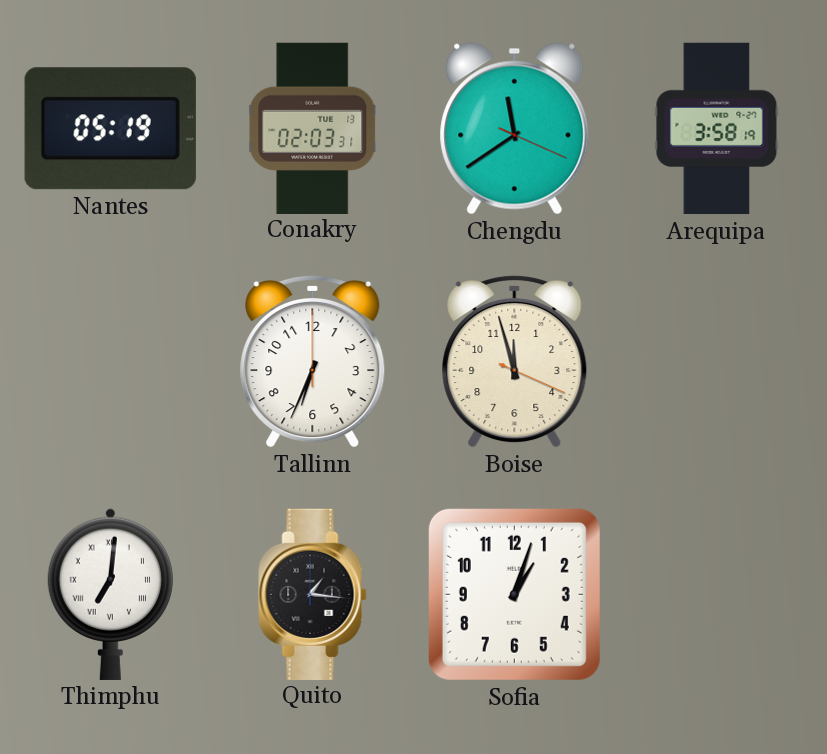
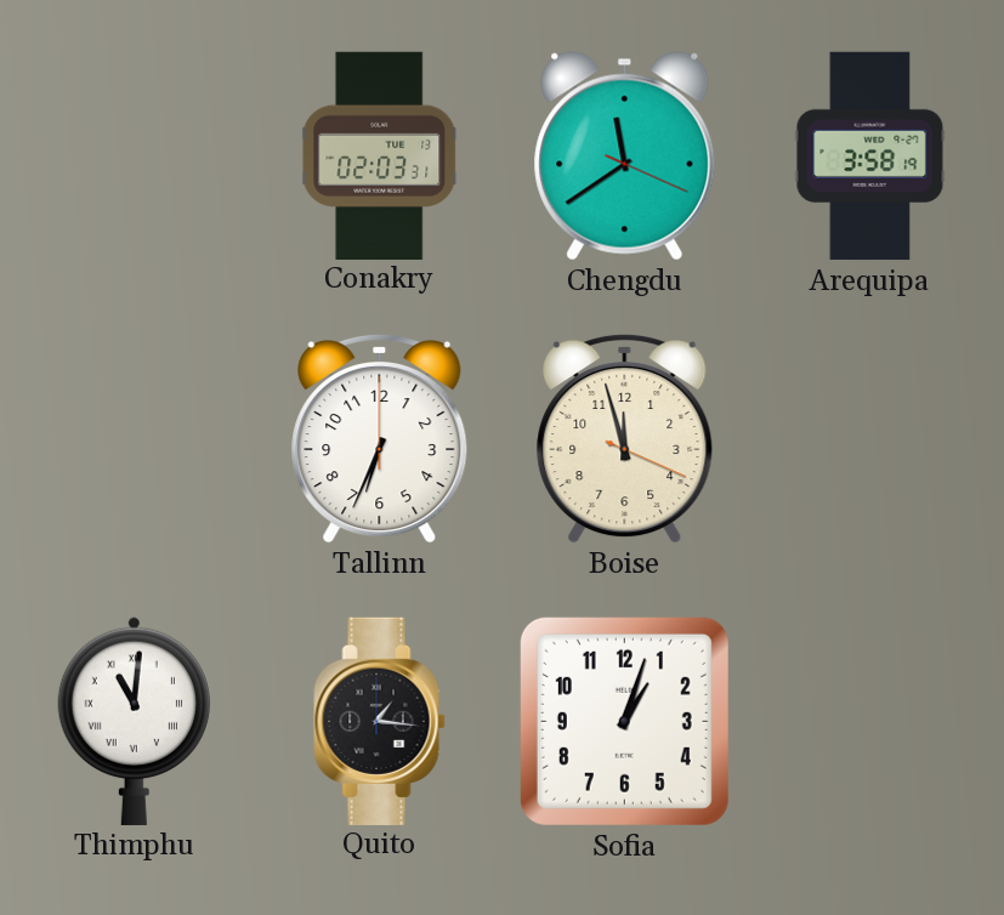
Nantes: 05:19 -> none (110, 129)
Thimphu: 7:01 -> 11:01 (134, 721)
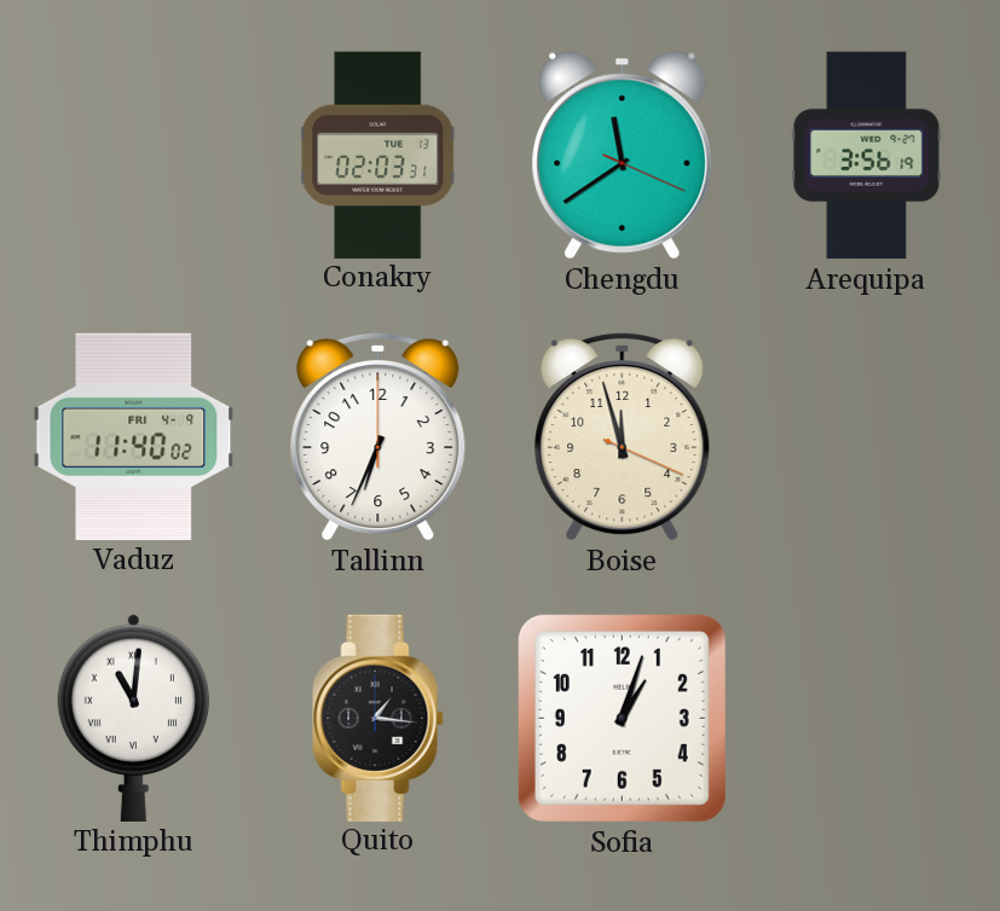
Arequipa: 3:58 -> 3:56 (867, 156)
Vaduz: none -> 11:40 (134, 436)
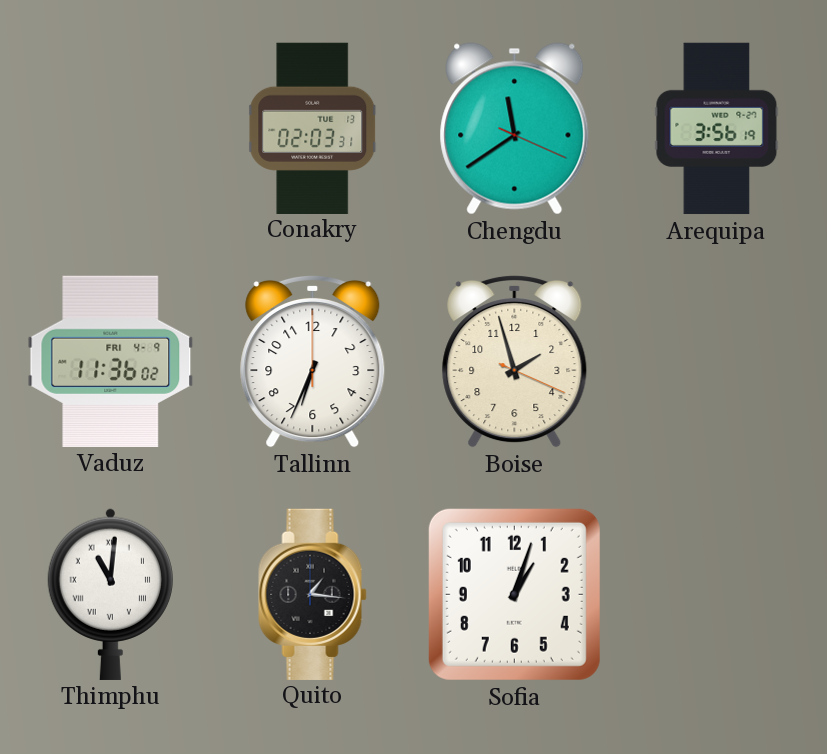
Vaduz: 11:40 -> 11:36 (111, 361)
Boise: 11:57 -> 1:57 (515, 361)
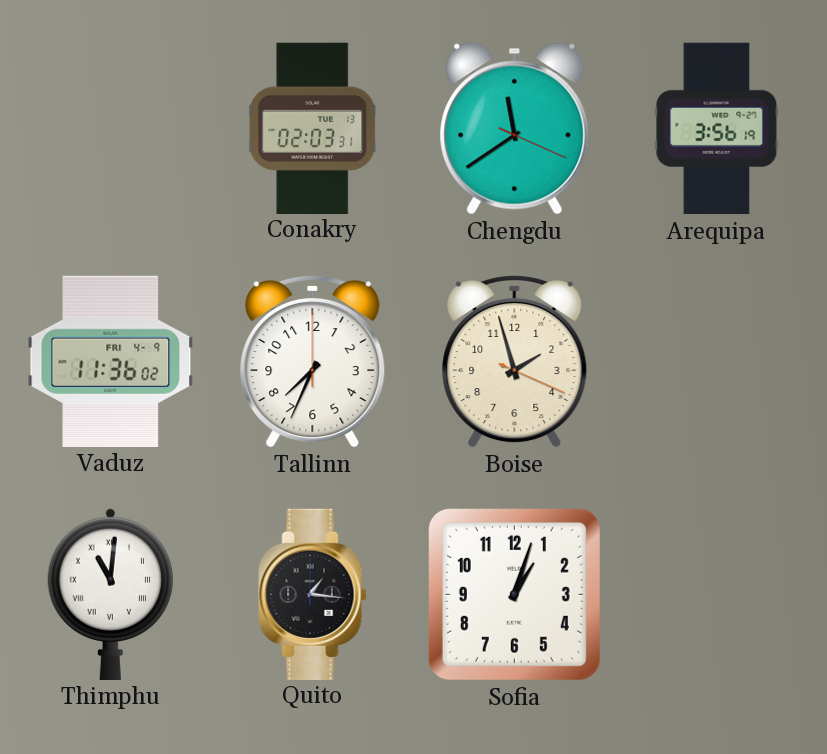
Tallinn: 6:34 -> 7:34 (313, 361)
